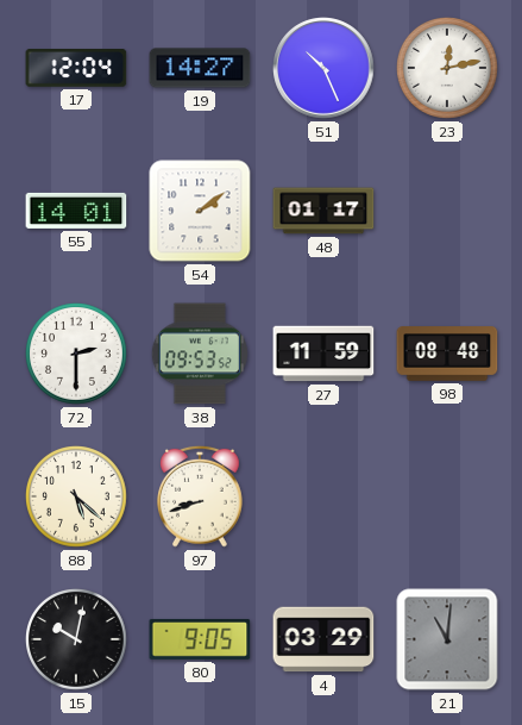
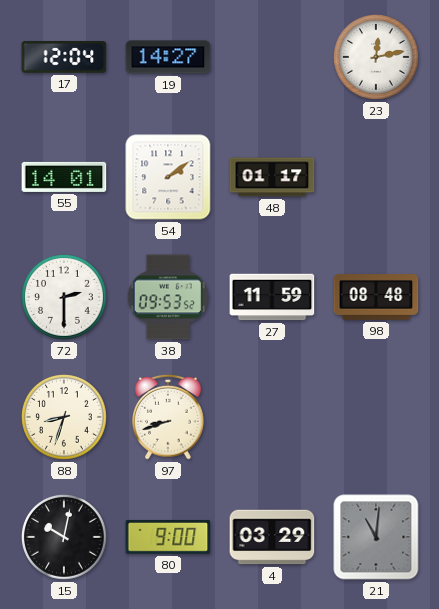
51: 10:26 -> none (323, 68)
88: 5:22 -> 8:33 (65, 418)
80: 9:05 -> 9:00 (168, 537)
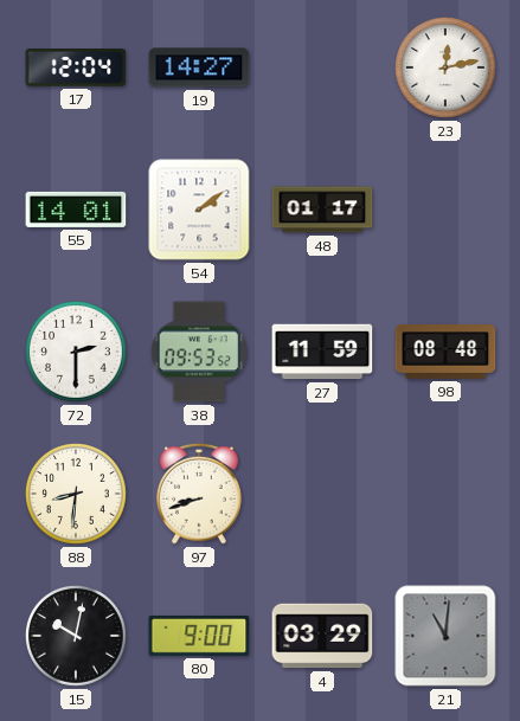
88: 8:33 -> 8:31 (77, 495)
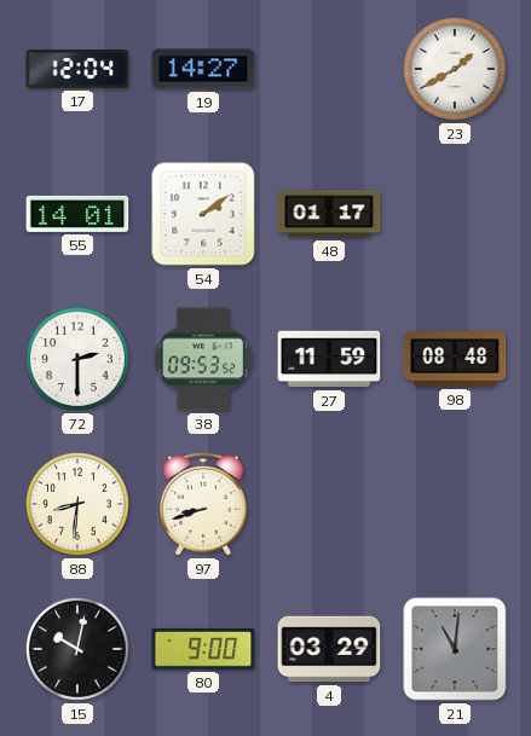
23: 12:13 -> 1:40 (456, 70)
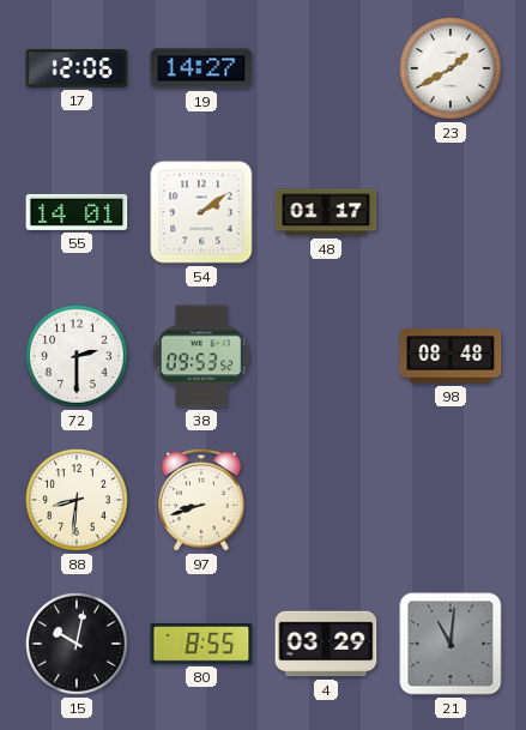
17: 12:04 -> 12:06 (77, 70)
27: 11:59 -> none (329, 359)
80: 9:00 -> 8:55 (201, 644)
